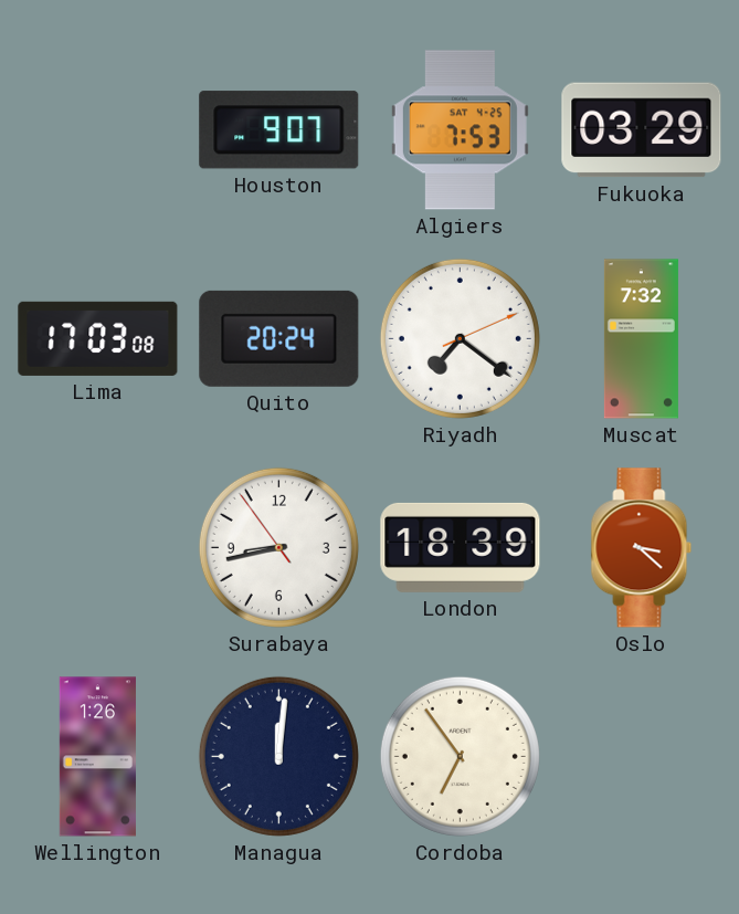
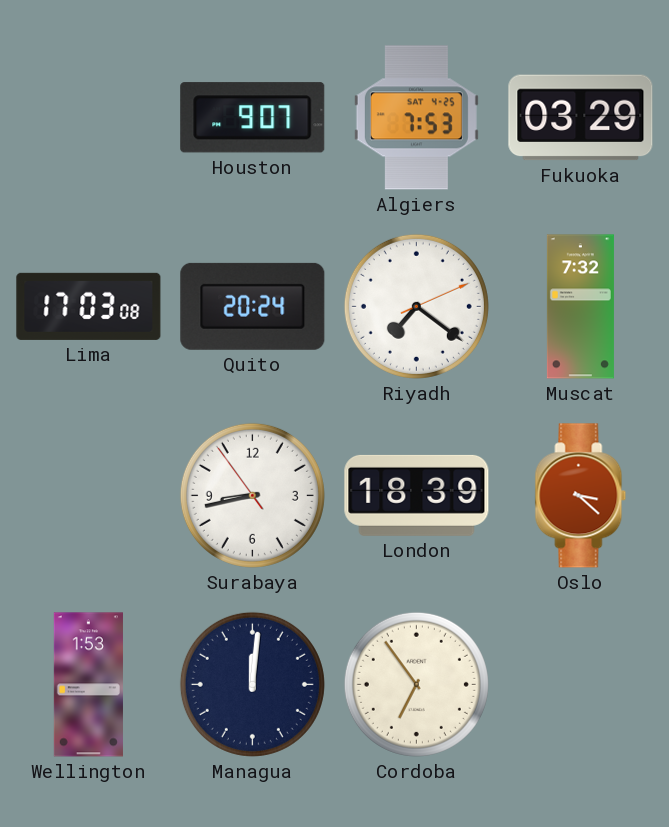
Wellington: 1:26 -> 1:53 (88, 685)
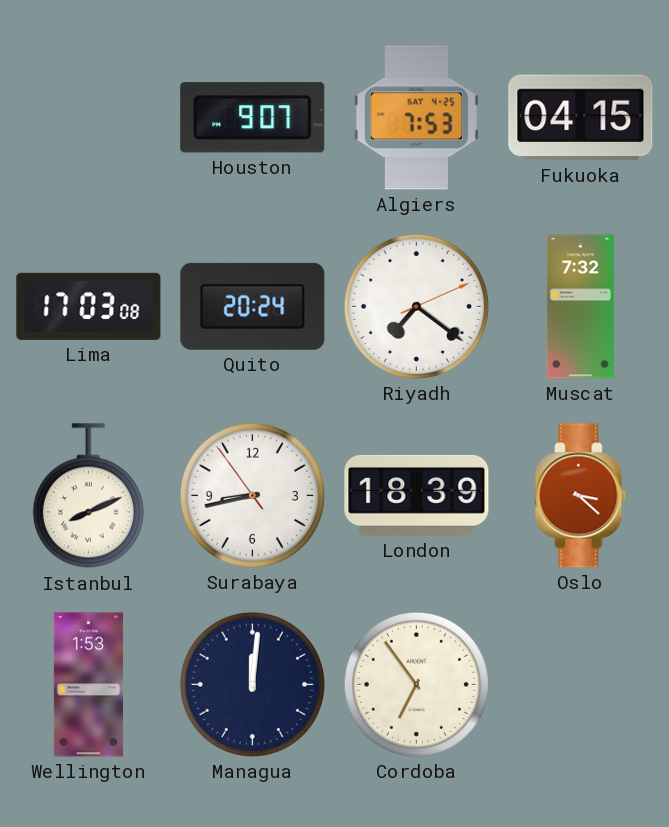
Fukuoka: 03:29 -> 04:15 (581, 118)
Istanbul: none -> 8:11 (88, 496)
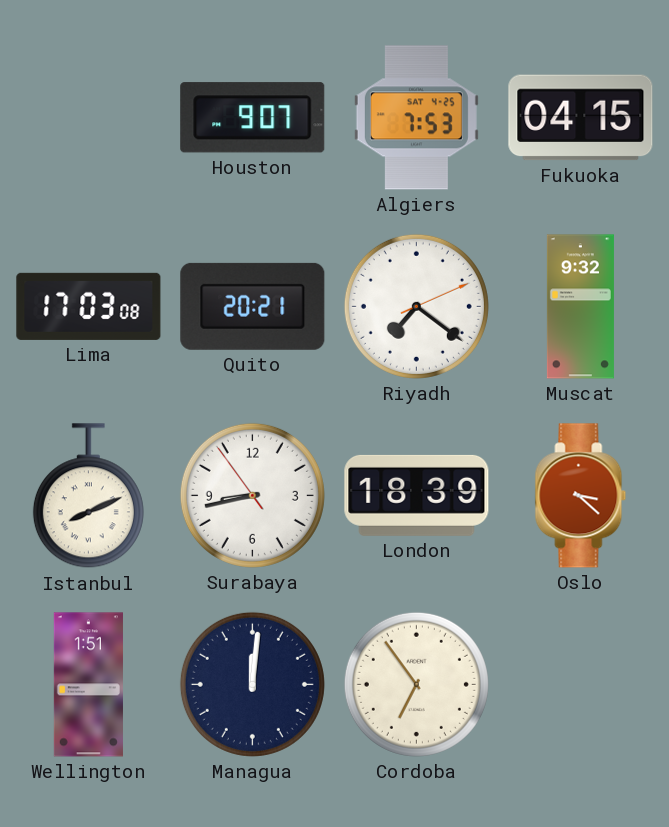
Quito: 20:24 -> 20:21 (253, 306)
Muscat: 7:32 -> 9:32 (580, 307)
Wellington: 1:53 -> 1:51 (88, 685)
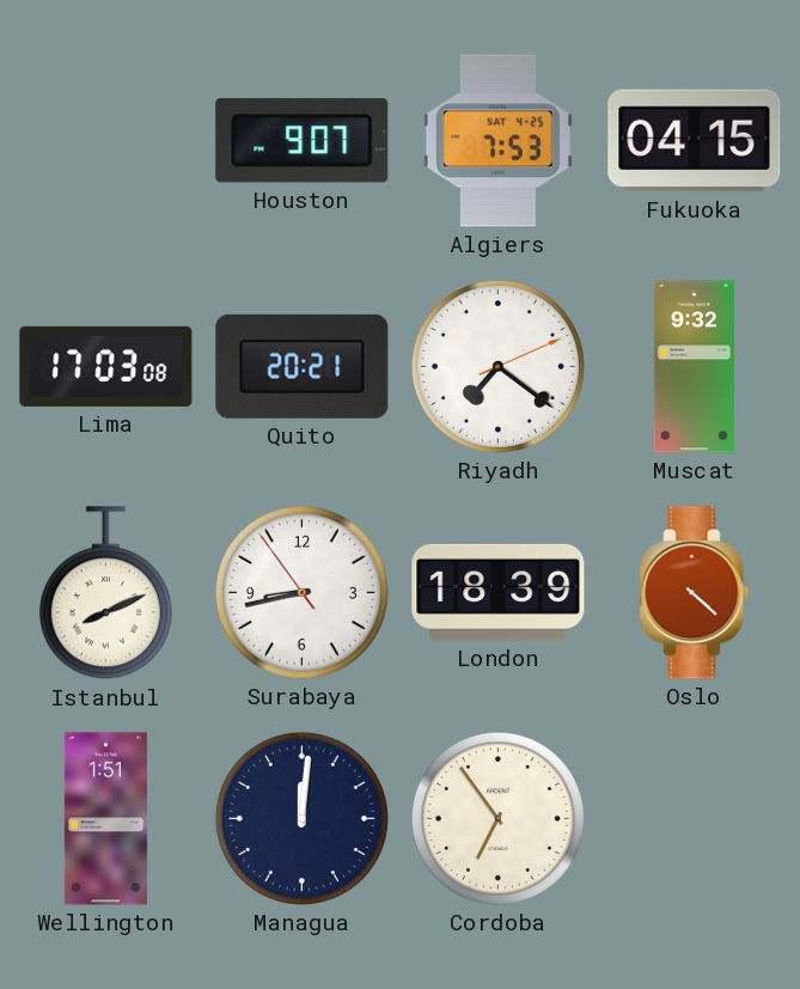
Oslo: 3:22 -> 4:22 (695, 593)
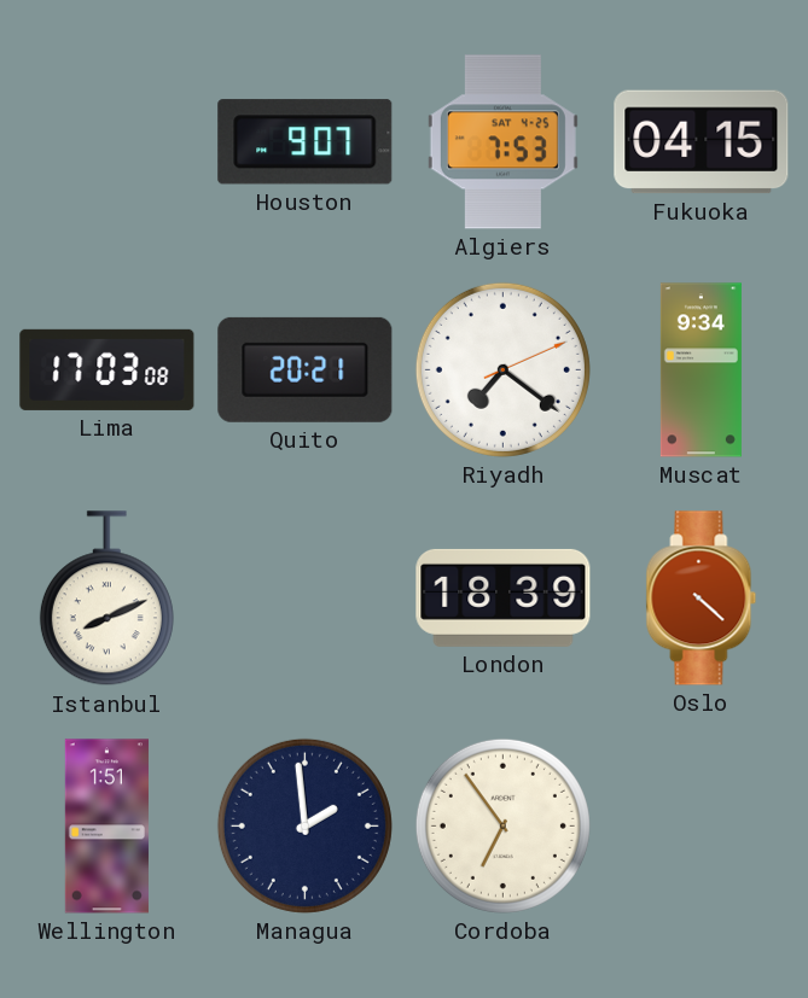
Muscat: 9:32 -> 9:34 (701, 370)
Surabaya: 8:42 -> none (301, 592)
Managua: 12:01 -> 1:59 (304, 825)
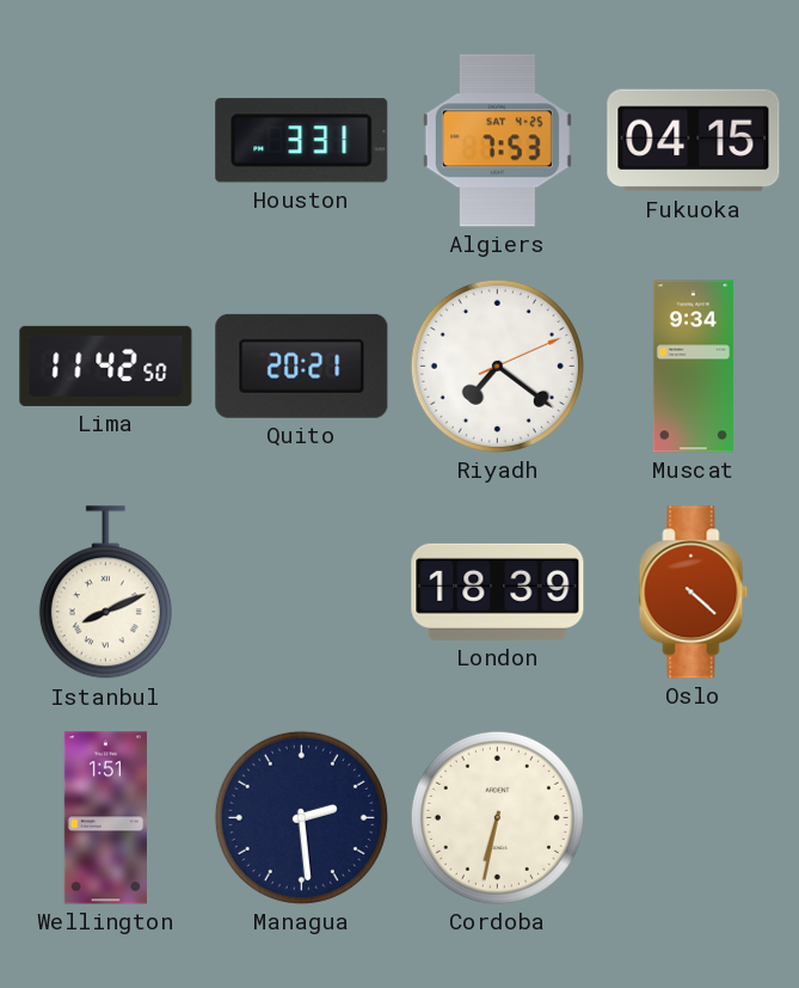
Houston: 9:07 -> 3:31 (302, 141)
Lima: 17:03 -> 11:42 (106, 366)
Managua: 1:59 -> 2:29 (301, 817)
Cordoba: 6:54 -> 6:32 (497, 817)
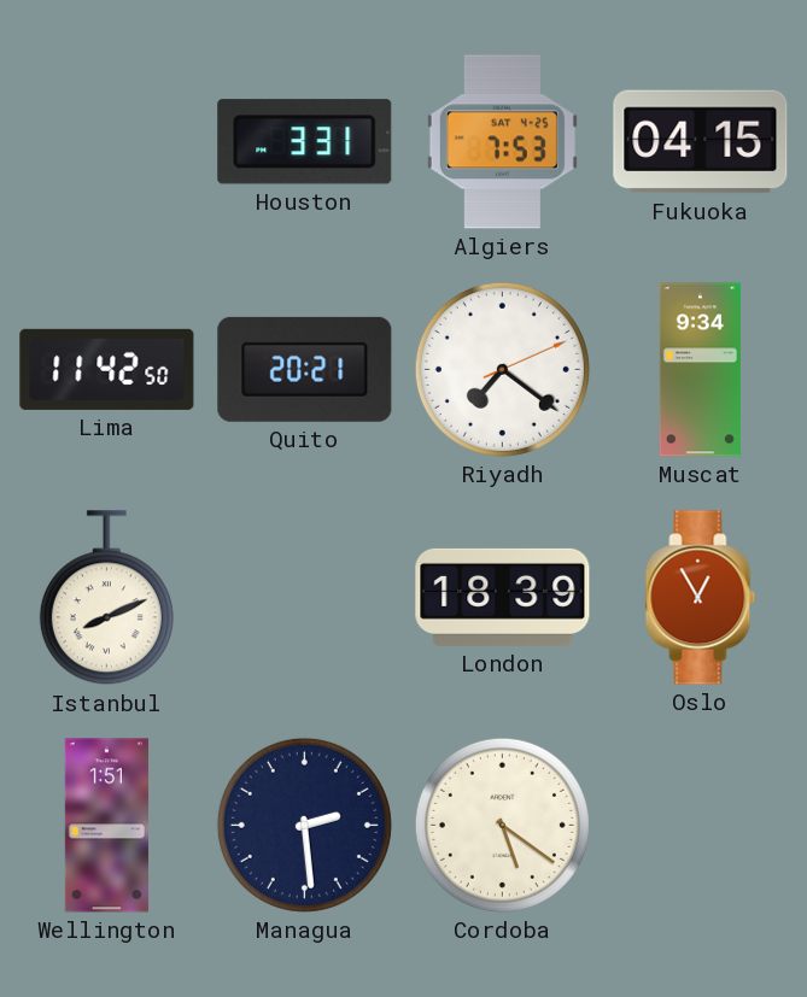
Oslo: 4:22 -> 12:55 (701, 598)
Cordoba: 6:32 -> 5:21 (502, 825)
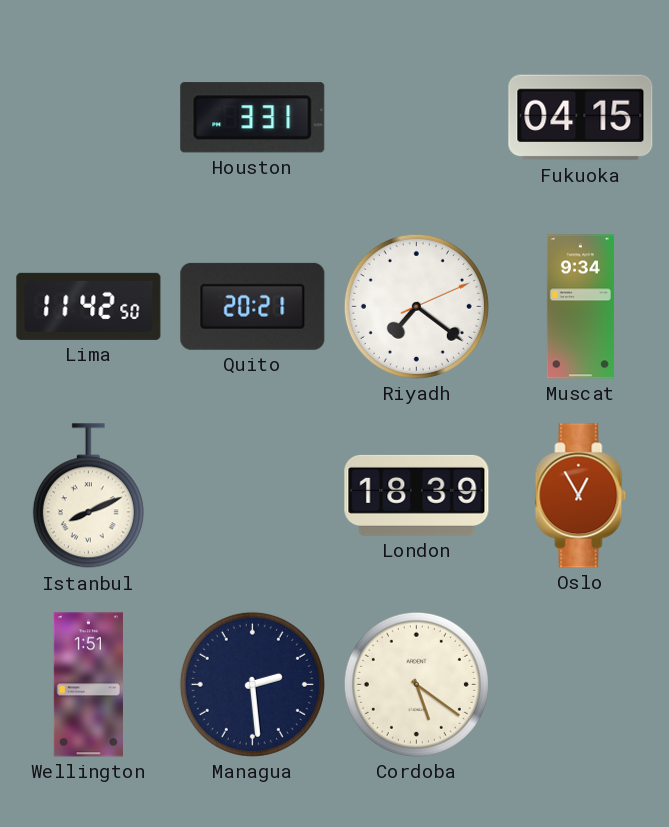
Algiers: 7:53 -> none (502, 142)
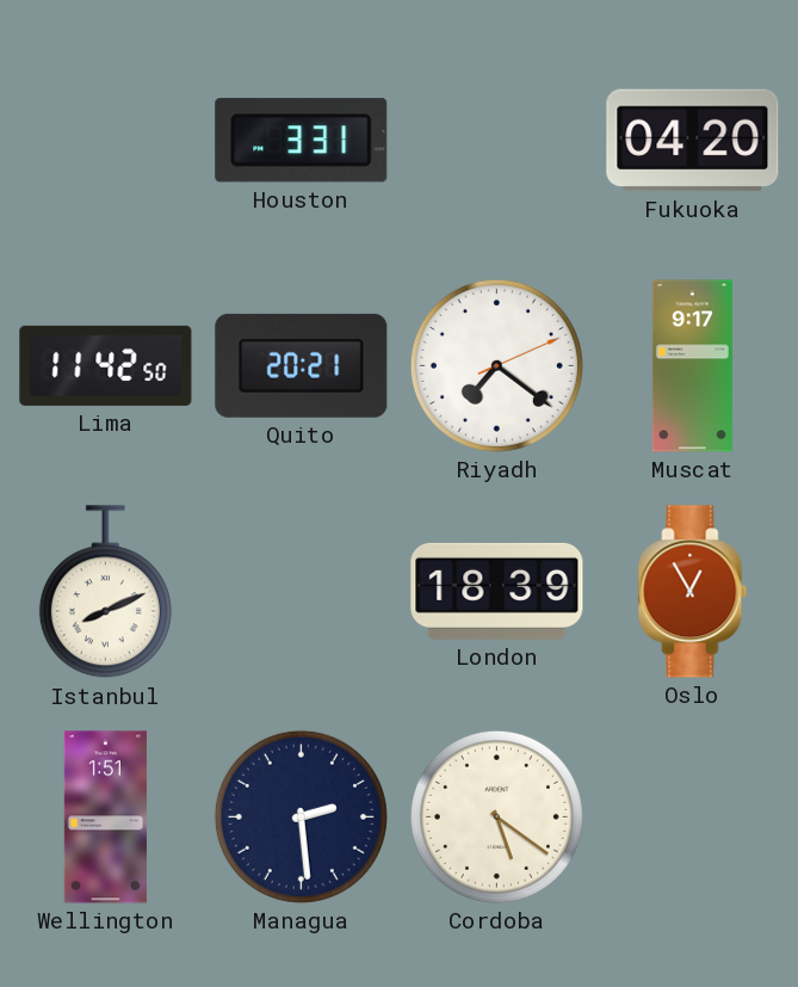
Fukuoka: 04:15 -> 04:20 (693, 141)
Muscat: 9:34 -> 9:17 (692, 366)
